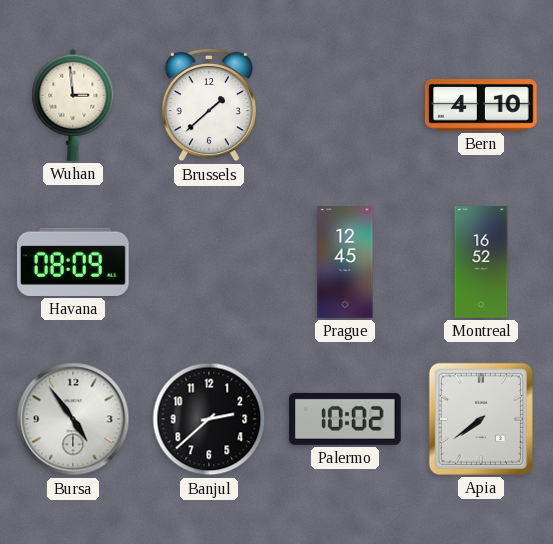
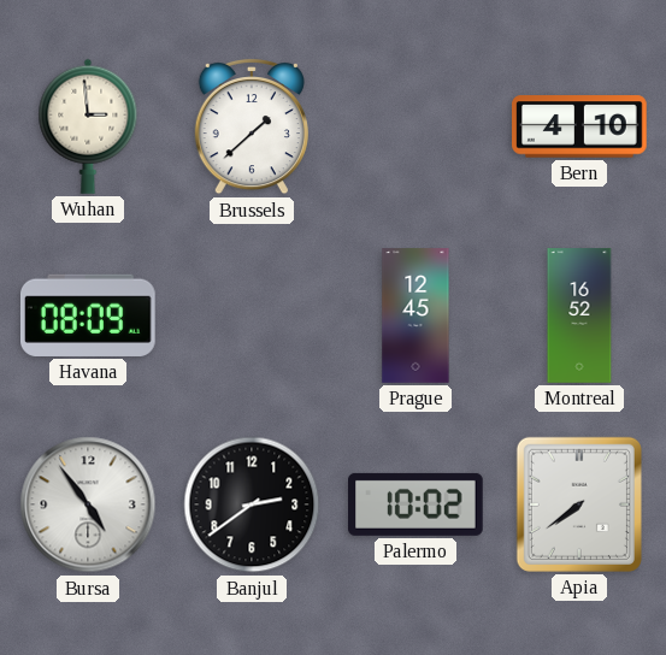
Banjul: 2:38 -> 2:39 (252, 504)
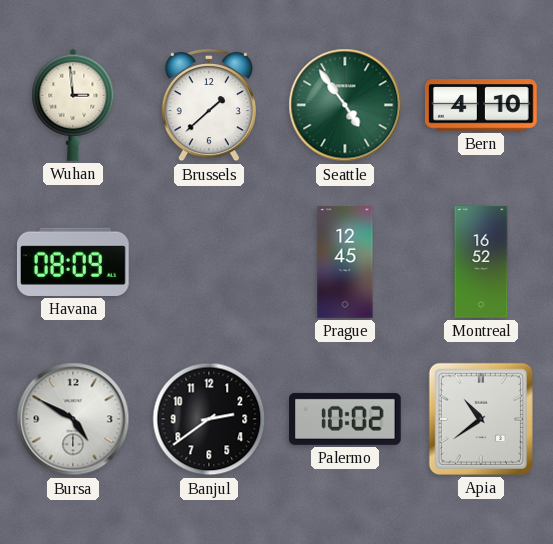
Seattle: none -> 4:54 (345, 105)
Bursa: 4:54 -> 4:50 (73, 419)
Apia: 7:39 -> 10:39 (481, 419)
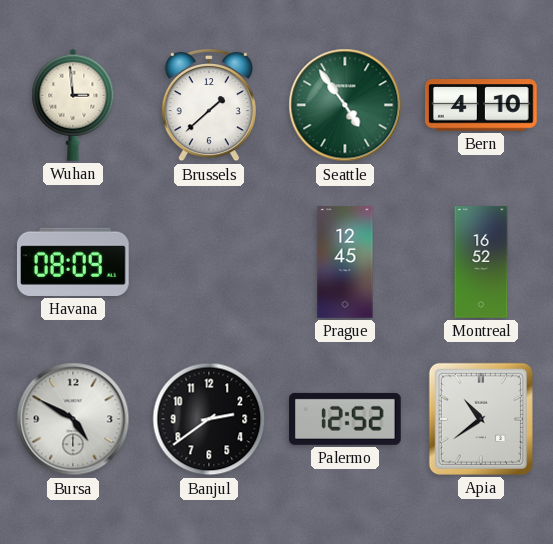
Palermo: 10:02 -> 12:52 (346, 419)
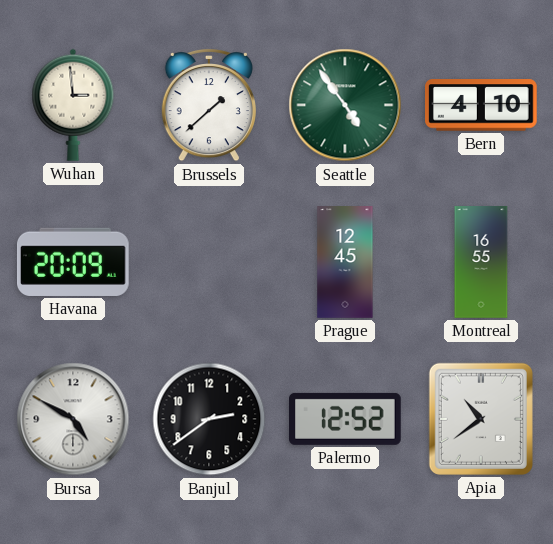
Havana: 08:09 -> 20:09 (74, 262)
Montreal: 16:52 -> 16:55 (481, 262)
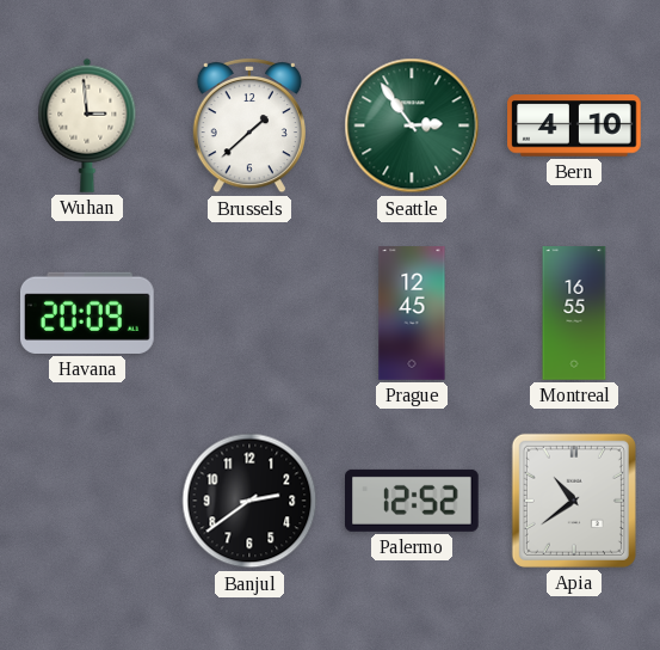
Seattle: 4:54 -> 2:54 (412, 125)
Bursa: 4:50 -> none (73, 419)
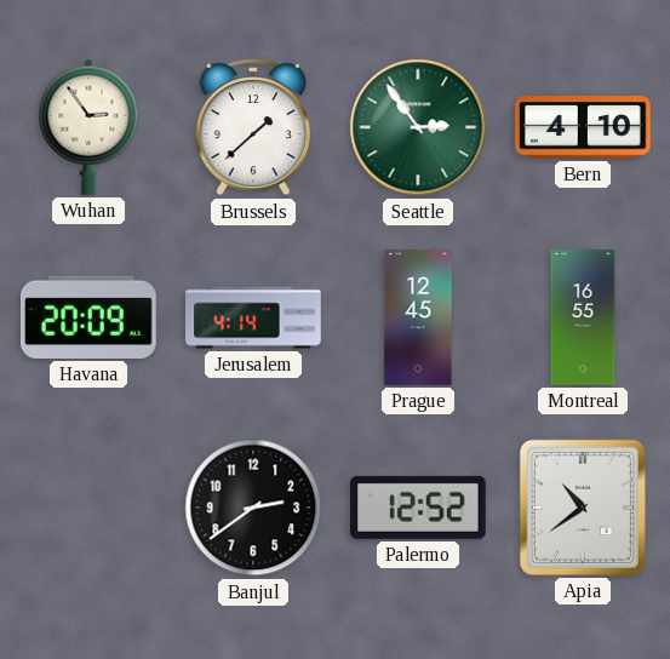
Wuhan: 2:59 -> 2:54 (88, 127)
Jerusalem: none -> 4:14 (253, 317)
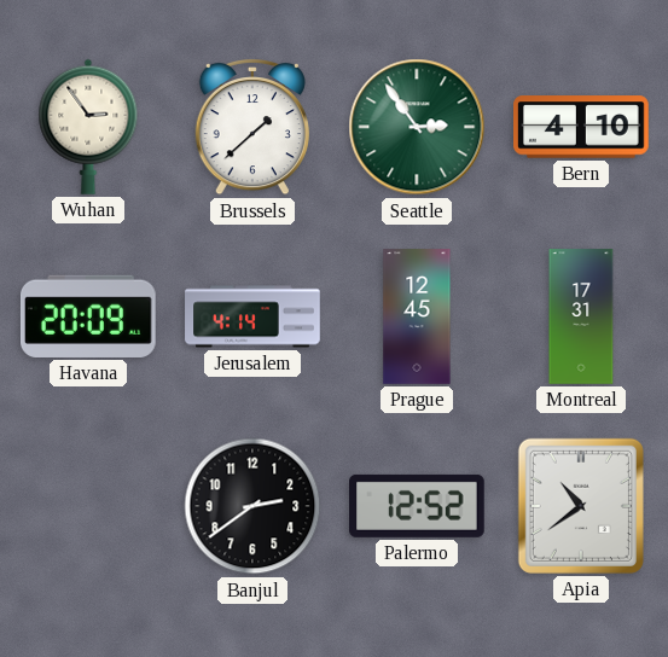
Montreal: 16:55 -> 17:31 (581, 316)
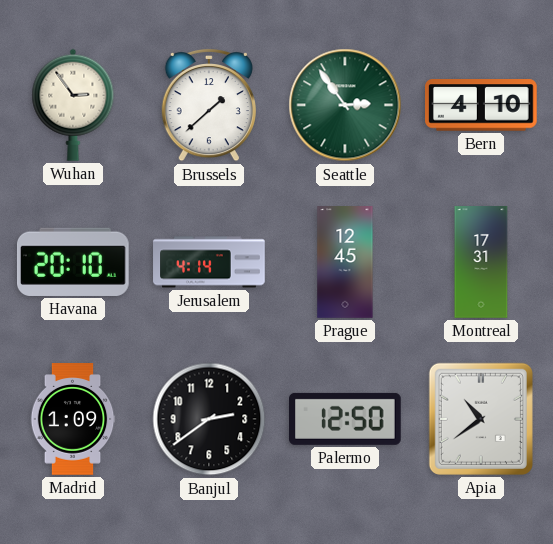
Havana: 20:09 -> 20:10 (74, 262)
Madrid: none -> 1:09 (73, 419)
Palermo: 12:52 -> 12:50 (346, 419)
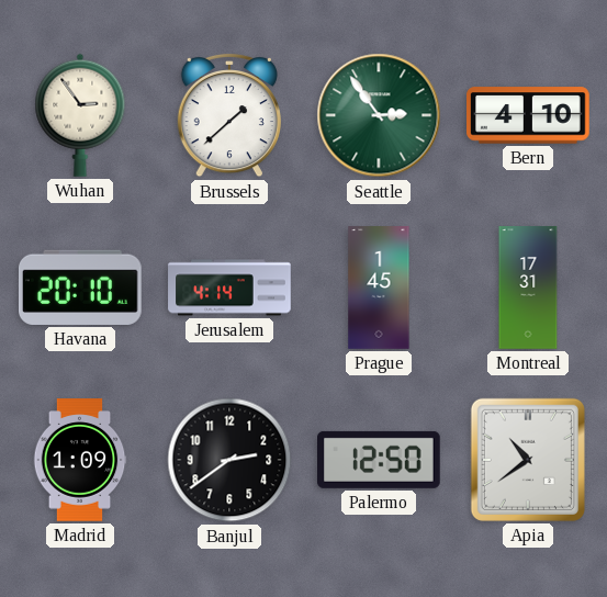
Prague: 12:45 -> 1:45 (379, 288)
